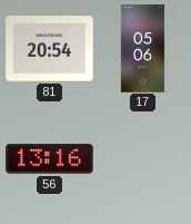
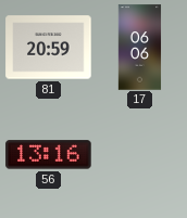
81: 20:54 -> 20:59 (49, 48)
17: 05:06 -> 06:06 (140, 48)
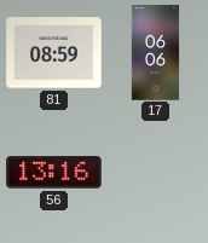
81: 20:59 -> 08:59 (54, 53)
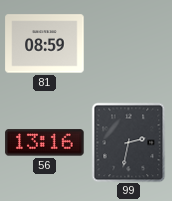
17: 06:06 -> none (156, 53)
99: none -> 2:32 (129, 142)
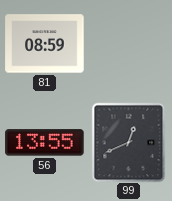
56: 13:16 -> 13:55 (45, 143)
99: 2:32 -> 12:41 (129, 142)
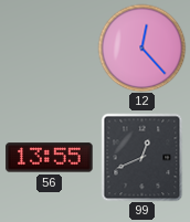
81: 08:59 -> none (45, 44)
12: none -> 12:23 (141, 47)
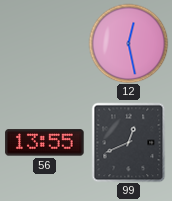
12: 12:23 -> 12:28 (128, 43)
